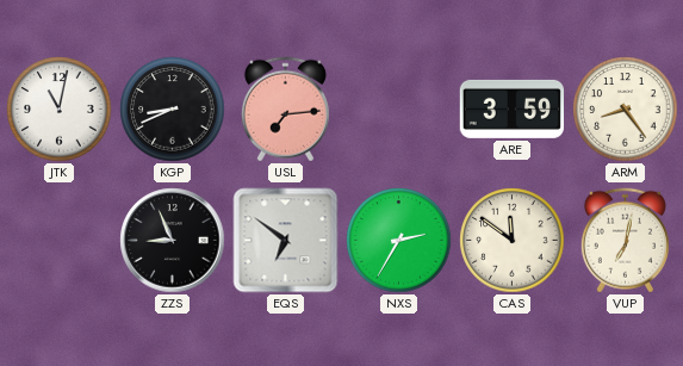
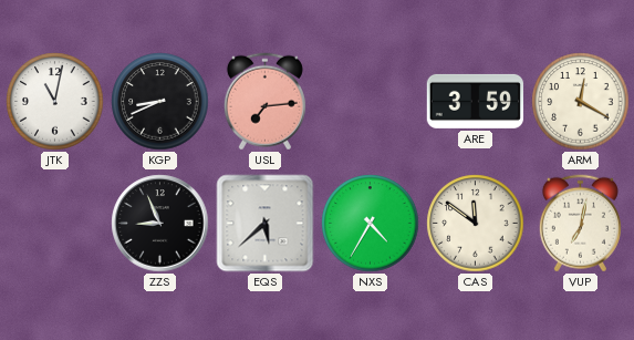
ARM: 8:24 -> 12:20 (581, 102)
EQS: 6:51 -> 5:38 (266, 224)
NXS: 2:35 -> 4:35 (371, 224)
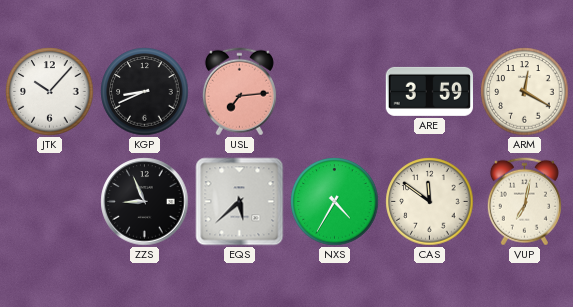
JTK: 11:02 -> 10:07 (50, 92)
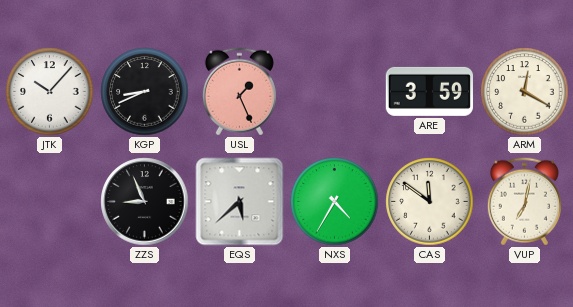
USL: 7:14 -> 1:26 (239, 92)
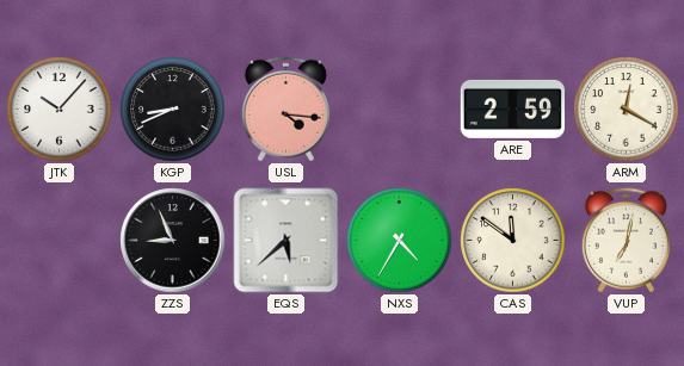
USL: 1:26 -> 4:16 (285, 110)
ARE: 3:59 -> 2:59 (512, 108)
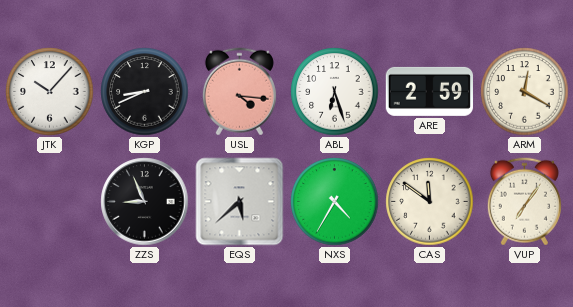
ABL: none -> 6:27 (335, 92)
VUP: 7:02 -> 7:06 (524, 202)
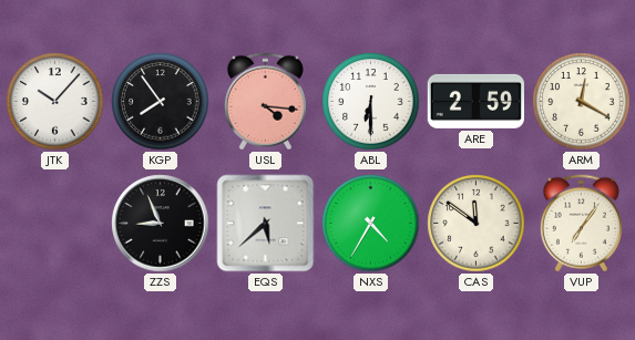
KGP: 8:41 -> 7:54 (161, 102)
ABL: 6:27 -> 6:30 (371, 102)
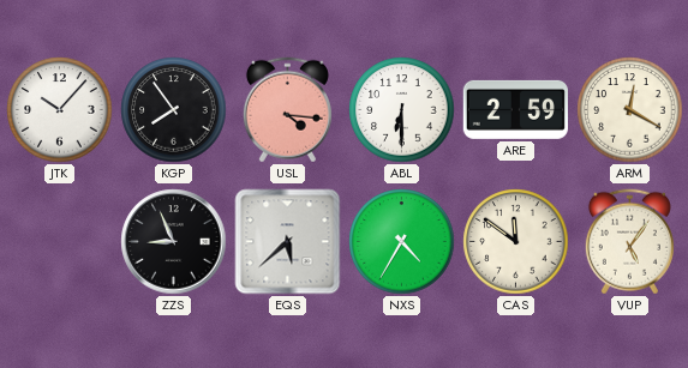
VUP: 7:06 -> 5:06 (629, 242)
